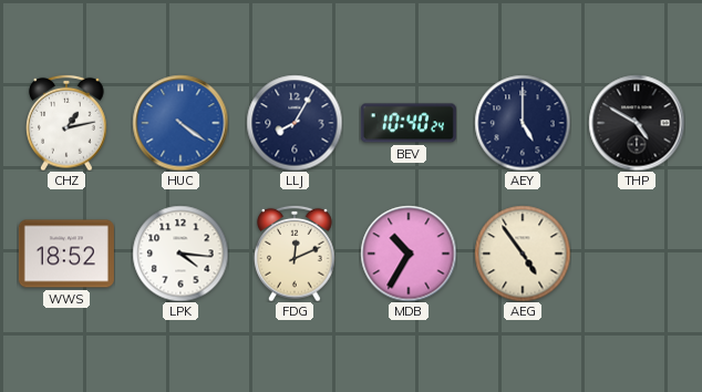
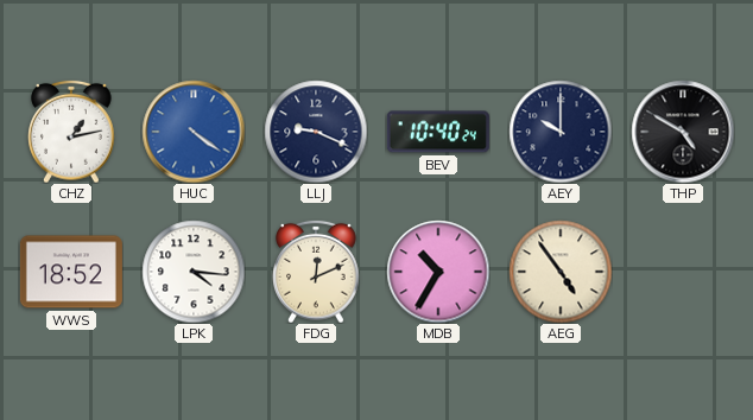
LLJ: 8:05 -> 9:19 (316, 132)
AEY: 5:00 -> 10:00 (561, 132)
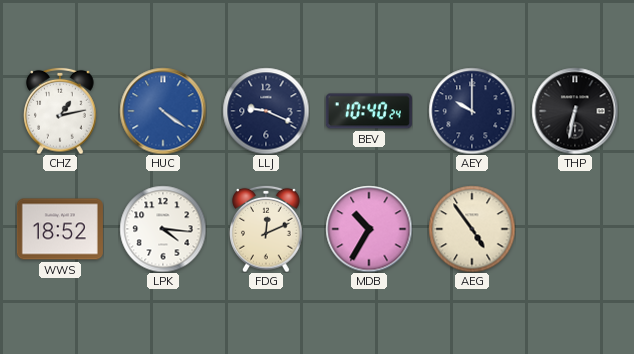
THP: 4:50 -> 6:32 (575, 111)
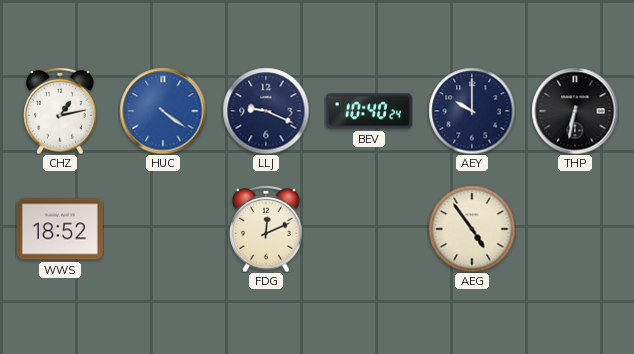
LPK: 4:16 -> none (163, 229)
MDB: 10:35 -> none (369, 229)
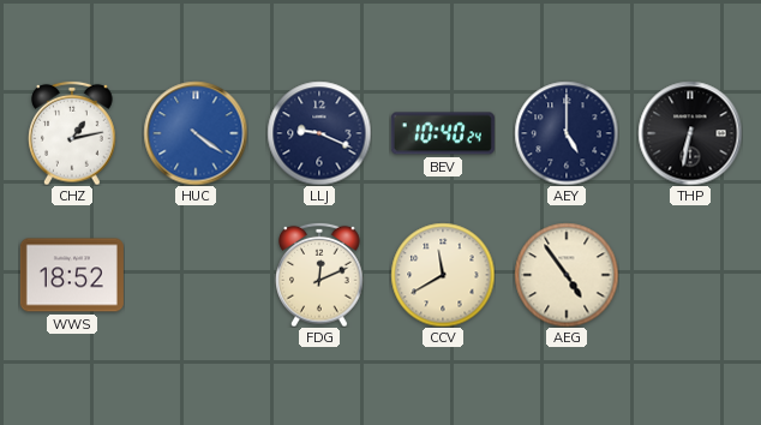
AEY: 10:00 -> 5:00 (567, 133)
CCV: none -> 11:40 (443, 275)
